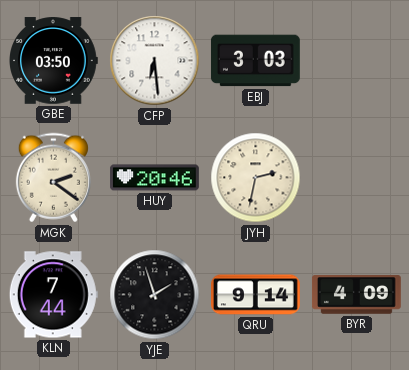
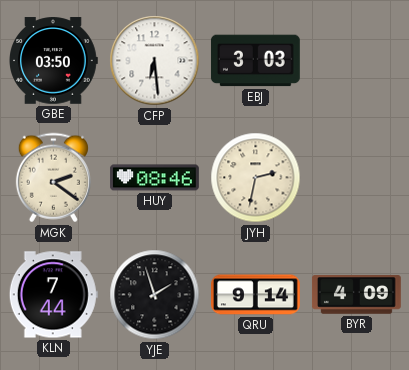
HUY: 20:46 -> 08:46 (155, 178)
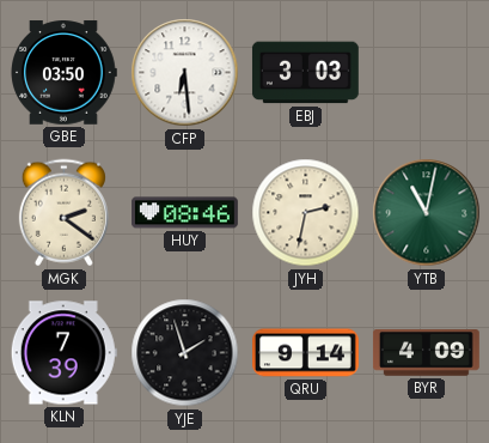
YTB: none -> 11:02 (427, 213)
KLN: 7:44 -> 7:39 (63, 353)
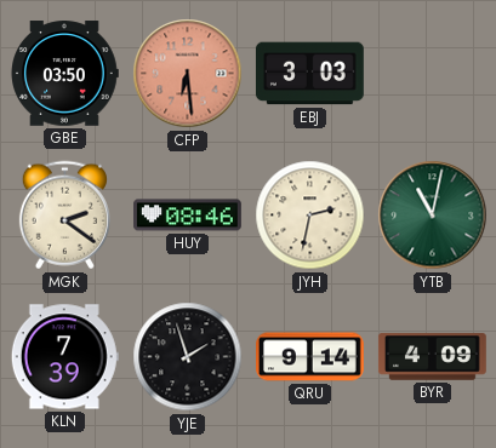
CFP dial: white -> salmon (188, 74)
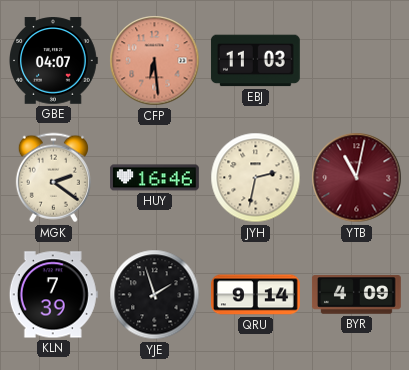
GBE: 03:50 -> 04:07 (53, 61)
EBJ: 3:03 -> 11:03 (255, 61)
HUY: 08:46 -> 16:46 (155, 178)
YTB dial: green -> burgundy (357, 178)
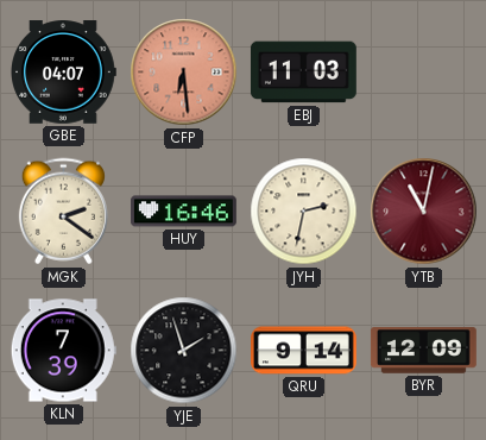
BYR: 4:09 -> 12:09 (423, 351)
